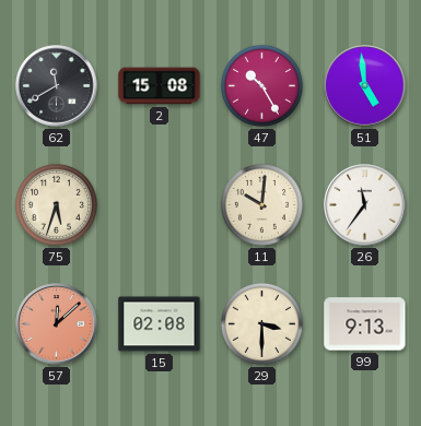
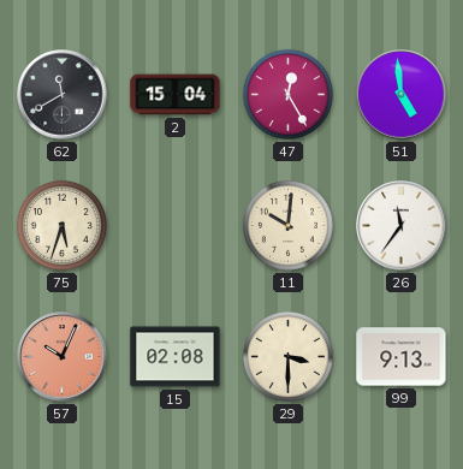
2: 15:08 -> 15:04 (176, 95)
47: 10:25 -> 12:25 (287, 94)
57: 12:08 -> 10:04 (63, 357)
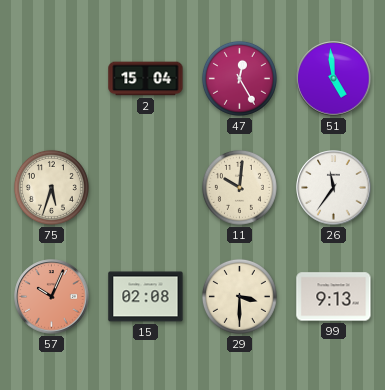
62: 11:40 -> none (63, 95)
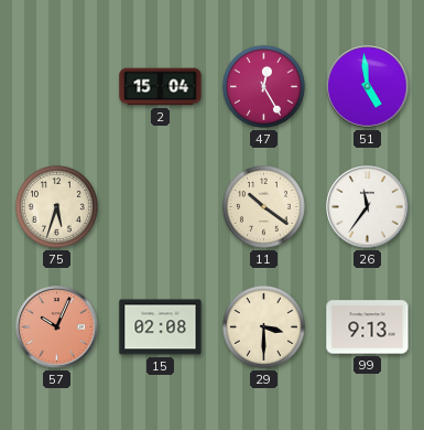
11: 10:01 -> 10:21 (263, 206)
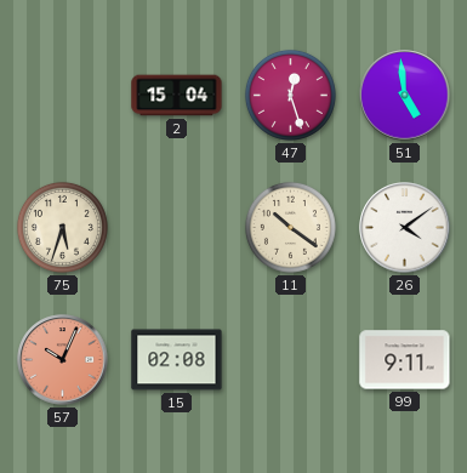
47: 12:25 -> 12:27 (290, 95)
26: 11:36 -> 4:09 (405, 228)
29: 3:30 -> none (263, 326)
99: 9:13 -> 9:11 (405, 360)
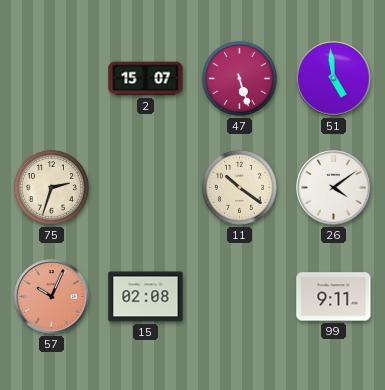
2: 15:04 -> 15:07 (146, 79)
47: 12:27 -> 5:27 (239, 78)
75: 5:33 -> 2:33 (51, 187)
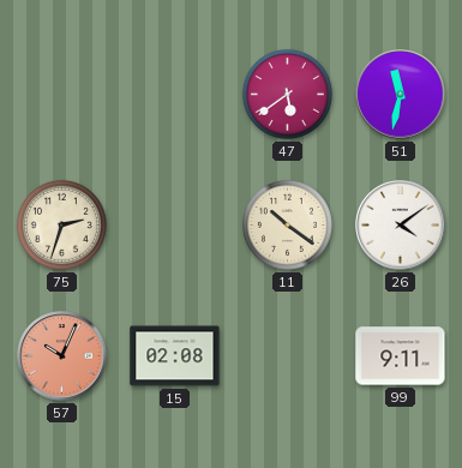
2: 15:07 -> none (146, 79)
47: 5:27 -> 5:39 (287, 94)
51: 4:59 -> 11:32 (401, 95)
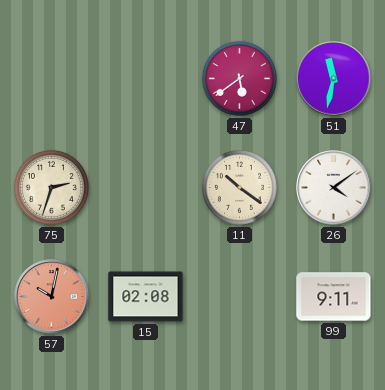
57: 10:04 -> 10:02 (52, 297)
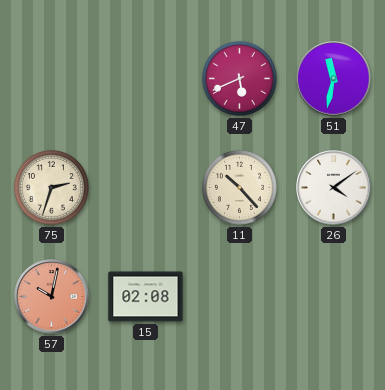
47: 5:39 -> 5:41 (239, 78)
11: 10:21 -> 10:23 (239, 187)
99: 9:11 -> none (334, 297)
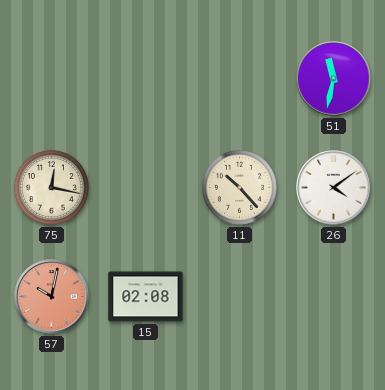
47: 5:41 -> none (239, 78)
75: 2:33 -> 12:17 (51, 187)
